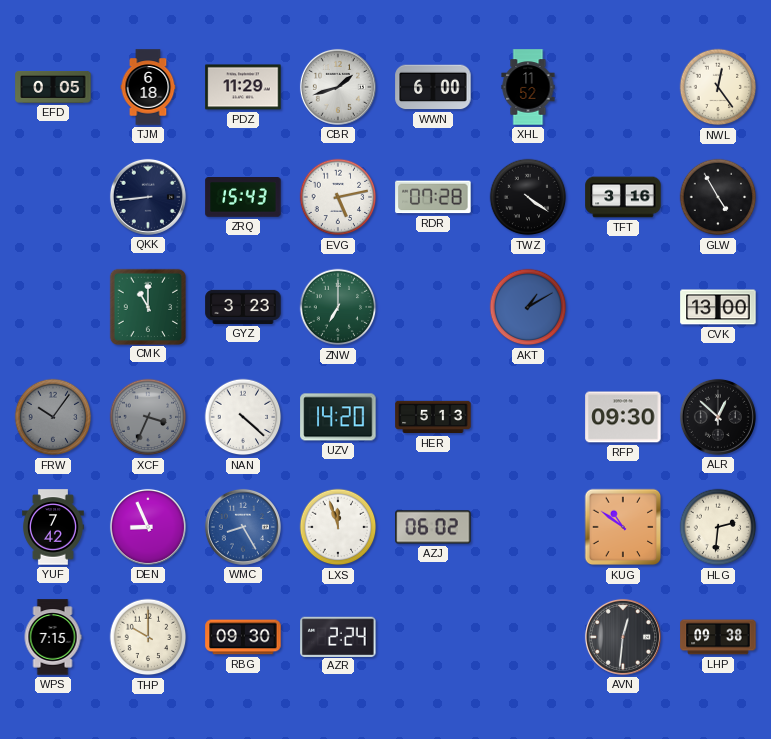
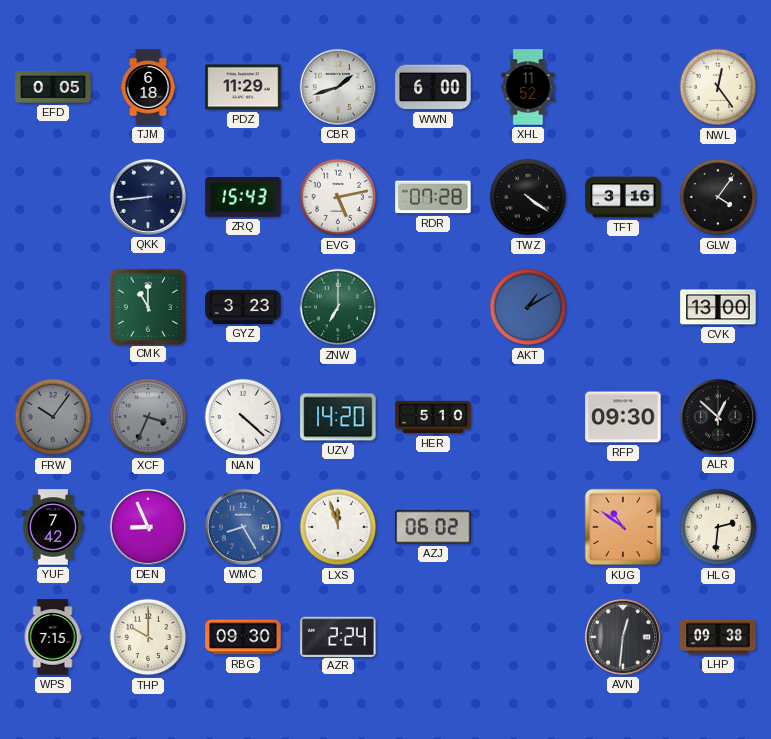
GLW: 4:55 -> 4:06 (718, 197)
HER: 5:13 -> 5:10 (433, 417)
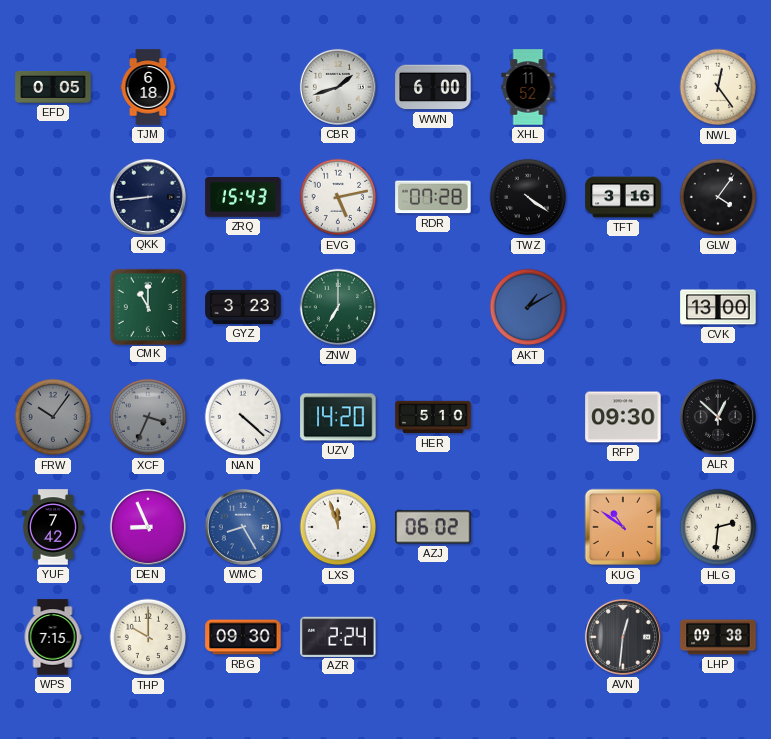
PDZ: 11:29 -> none (243, 87)
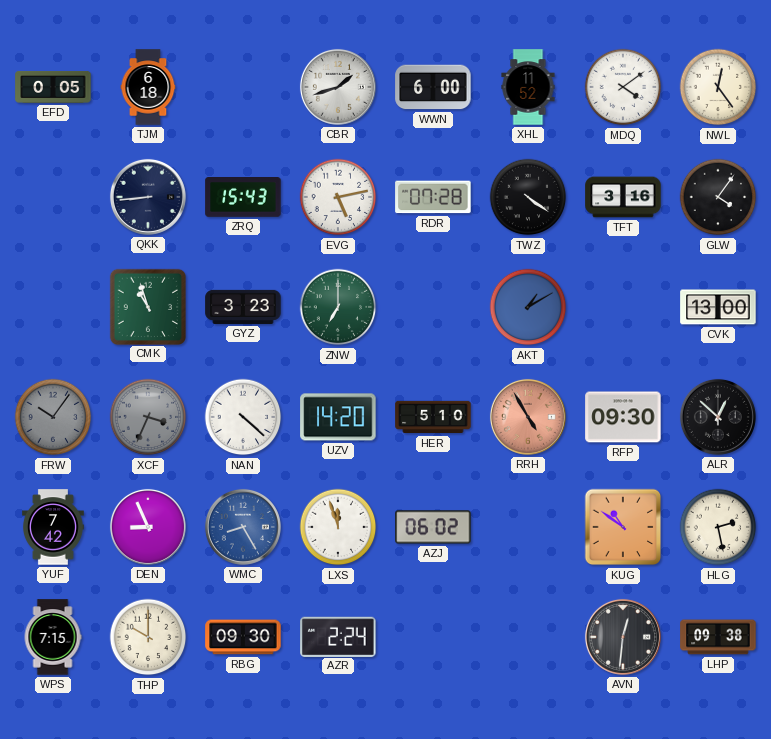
MDQ: none -> 4:09 (623, 87)
CMK: 11:00 -> 10:57 (147, 306)
RRH: none -> 4:55 (528, 417)
HLG: 2:31 -> 2:28 (718, 527)
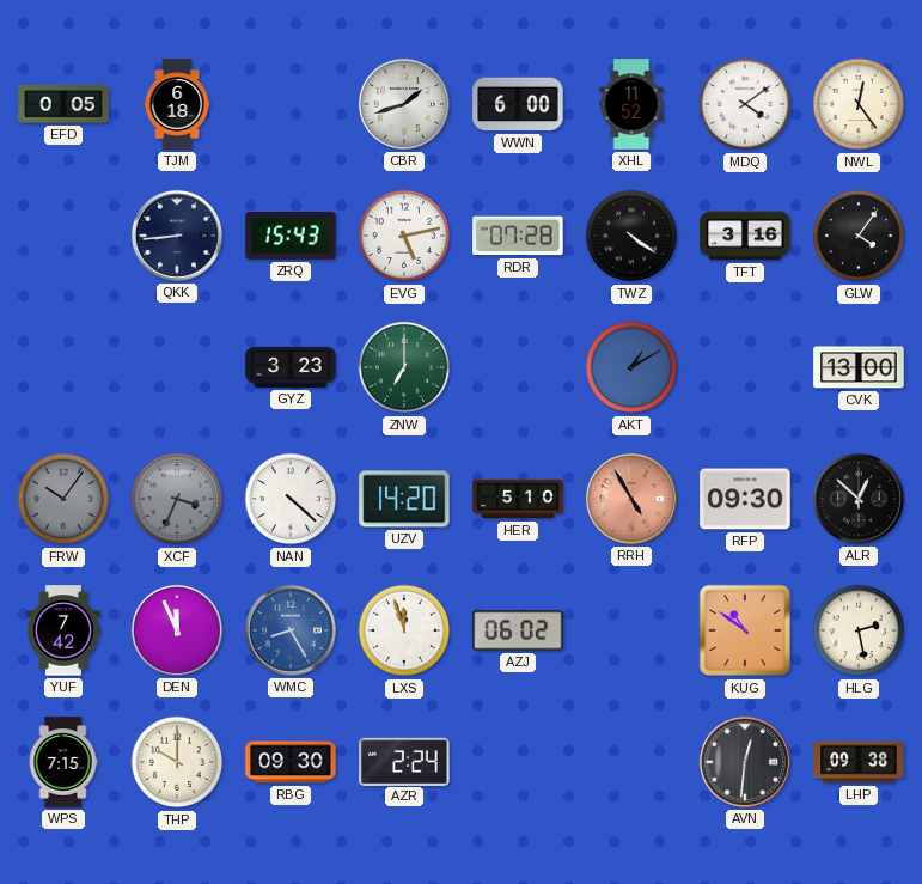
CMK: 10:57 -> none (147, 306)
DEN: 8:56 -> 11:56 (177, 630)
